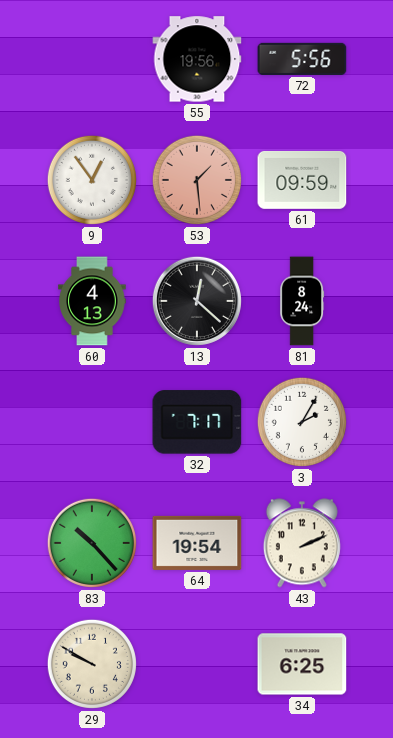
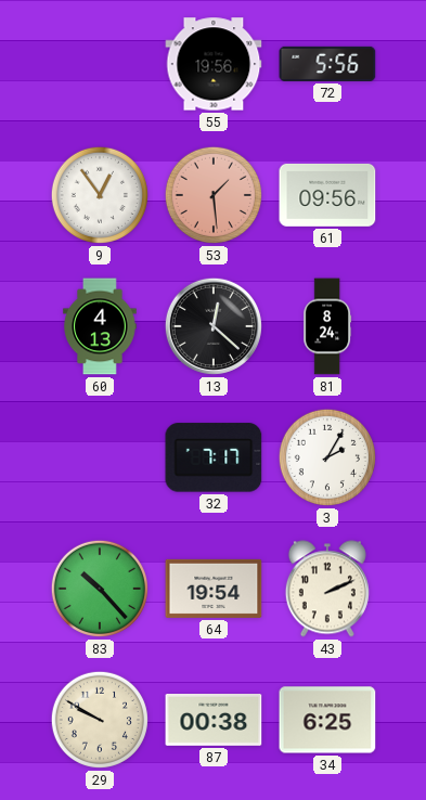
61: 09:59 -> 09:56 (327, 195)
87: none -> 00:38 (214, 721)
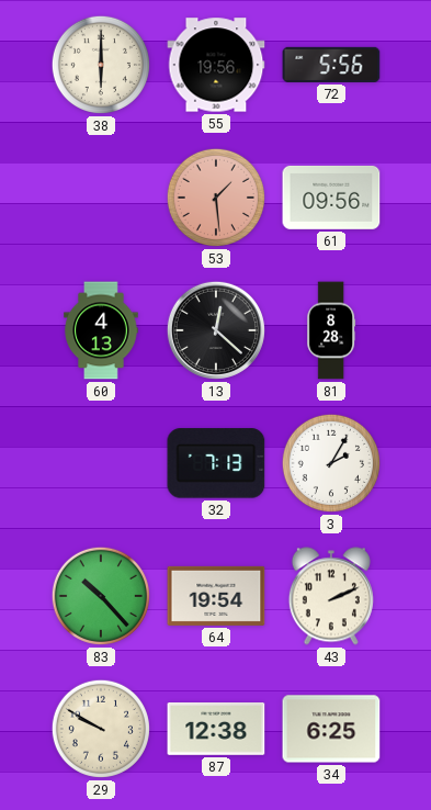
38: none -> 6:00 (101, 65)
9: 12:54 -> none (100, 195)
81: 8:24 -> 8:28 (331, 330)
32: 7:17 -> 7:13 (216, 463)
87: 00:38 -> 12:38 (216, 730)
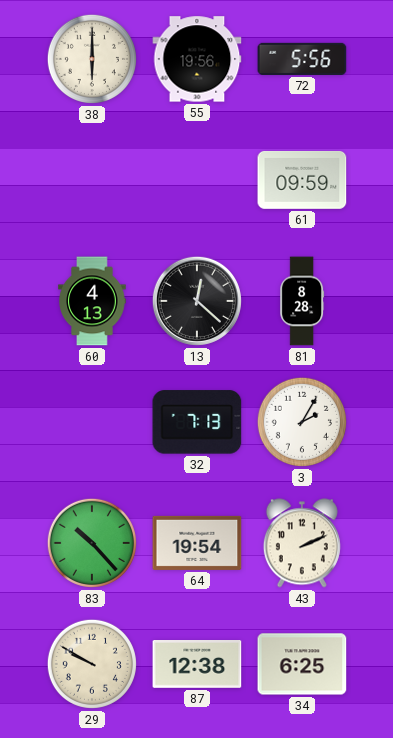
53: 1:29 -> none (216, 198)
61: 09:56 -> 09:59 (302, 180)
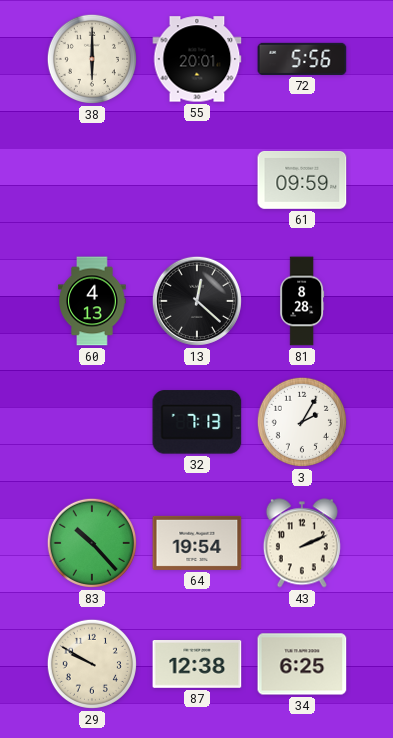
55: 19:56 -> 20:01 (197, 59)
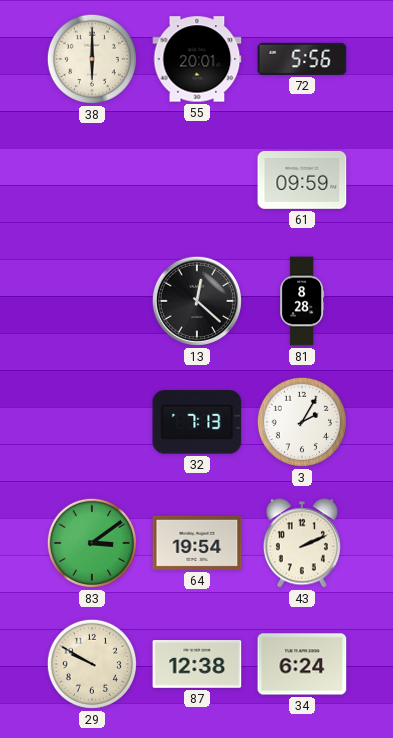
60: 4:13 -> none (92, 301)
83: 10:23 -> 3:09 (92, 543)
34: 6:25 -> 6:24 (302, 664)
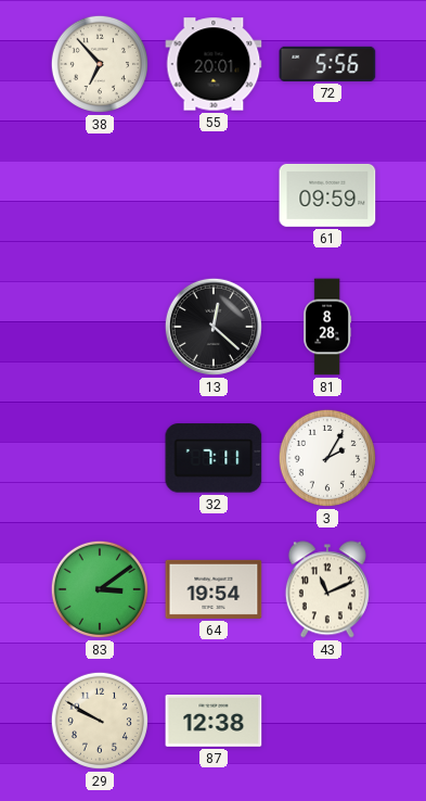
38: 6:00 -> 6:53 (100, 64)
32: 7:13 -> 7:11 (214, 458)
43: 2:11 -> 11:11 (327, 589)
34: 6:24 -> none (302, 664)
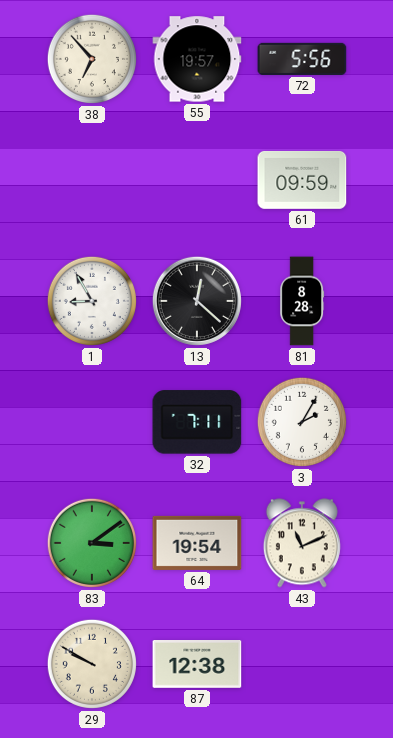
55: 20:01 -> 19:57 (197, 59)
1: none -> 8:55 (92, 301)
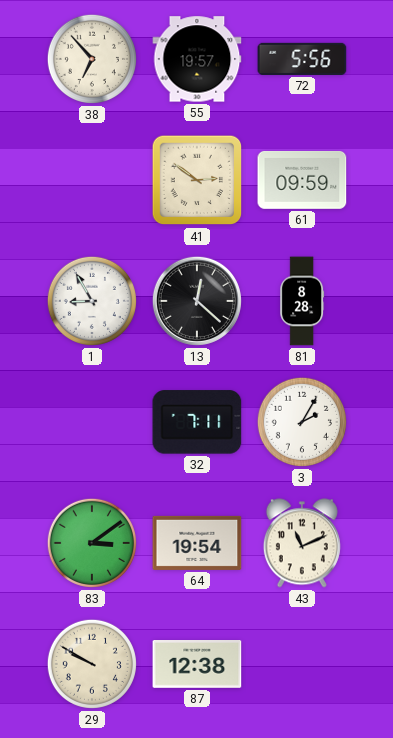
41: none -> 2:51 (197, 180)
